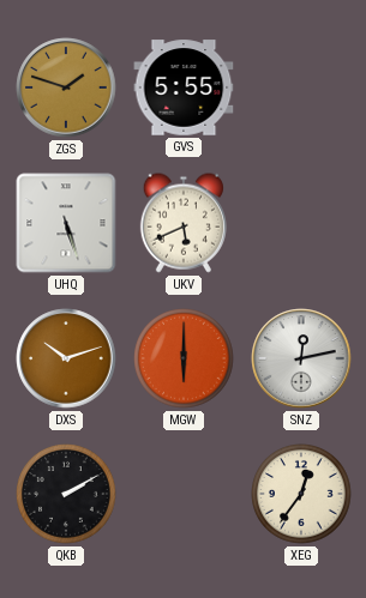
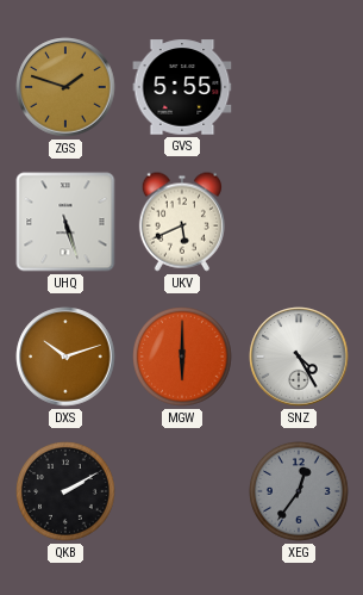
SNZ: 12:13 -> 4:25 (299, 357)
XEG dial: cream -> grey (300, 492)
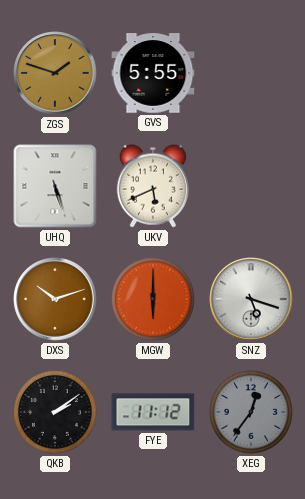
SNZ: 4:25 -> 5:18 (251, 299)
QKB: 2:10 -> 2:09 (56, 413)
FYE: none -> 11:12 (153, 412)
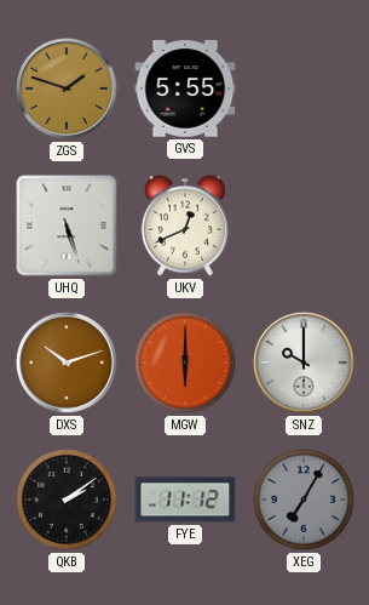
UKV: 5:41 -> 12:41 (185, 226)
SNZ: 5:18 -> 10:00 (304, 363)
XEG: 12:36 -> 7:05 (305, 501)
